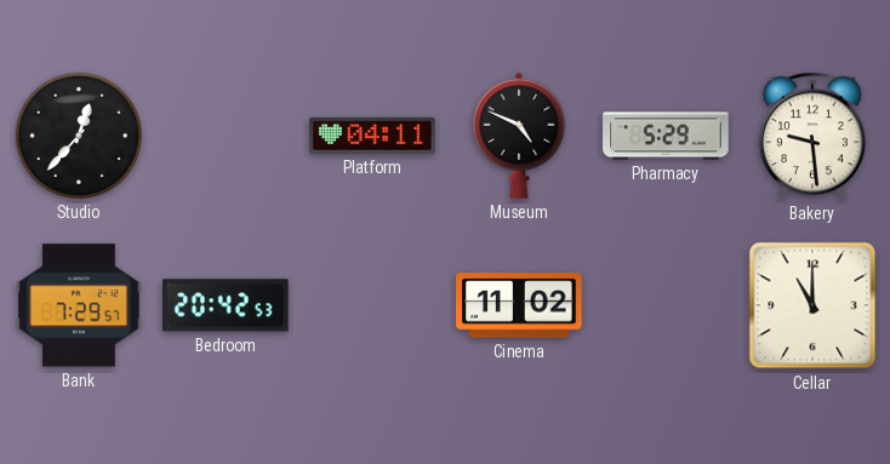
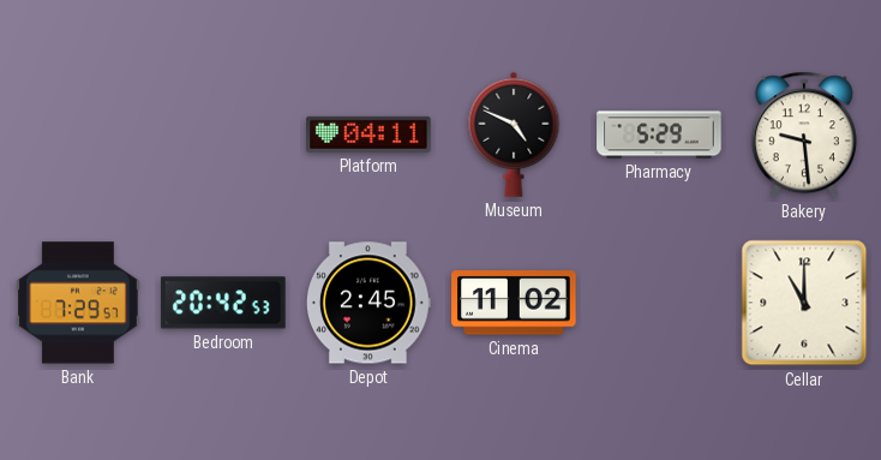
Studio: 12:37 -> none (79, 136)
Depot: none -> 2:45 (368, 303)
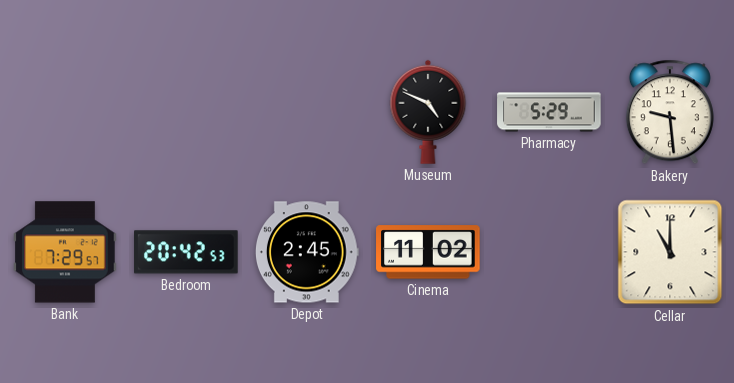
Platform: 04:11 -> none (368, 135)
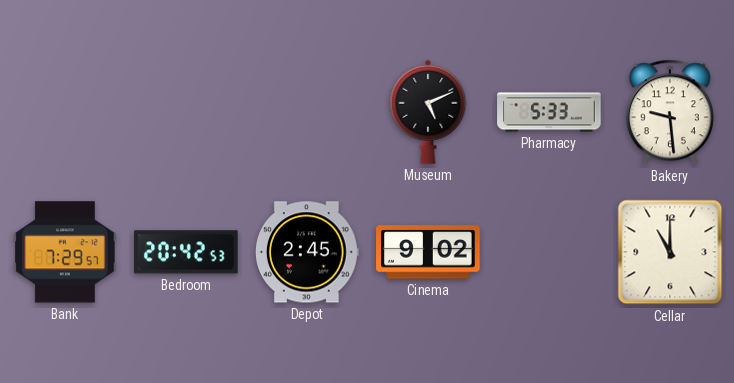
Museum: 4:49 -> 5:11 (428, 112)
Pharmacy: 5:29 -> 5:33 (549, 112)
Cinema: 11:02 -> 9:02 (428, 252)
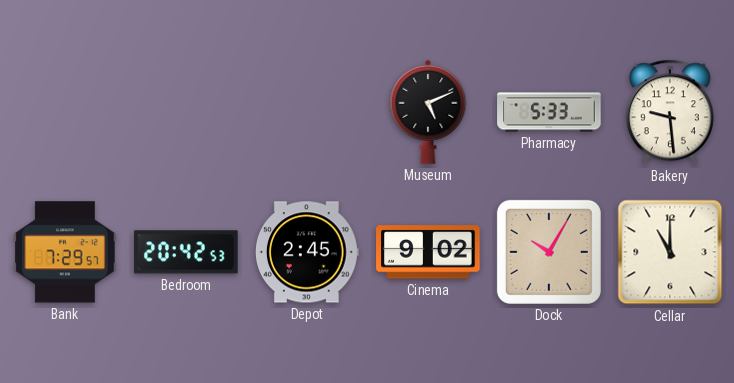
Dock: none -> 10:05 (549, 252)
